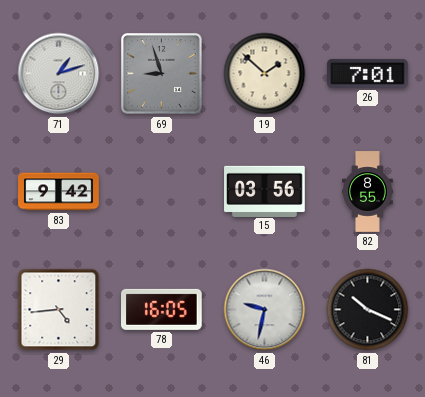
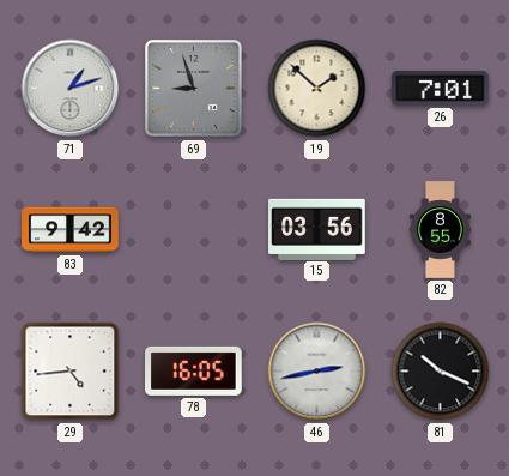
46: 9:32 -> 2:43 (317, 372)
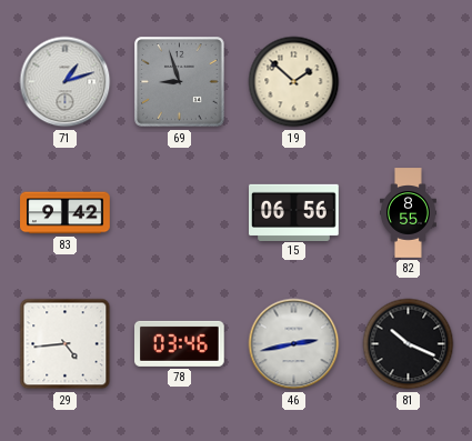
26: 7:01 -> none (441, 88)
15: 03:56 -> 06:56 (294, 212)
78: 16:05 -> 03:46 (180, 343)
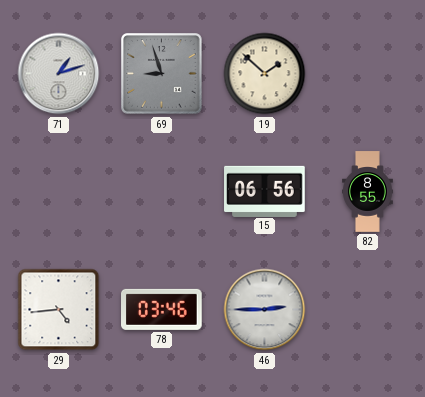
83: 9:42 -> none (66, 213)
46: 2:43 -> 2:45 (265, 310)
81: 10:19 -> none (409, 344)
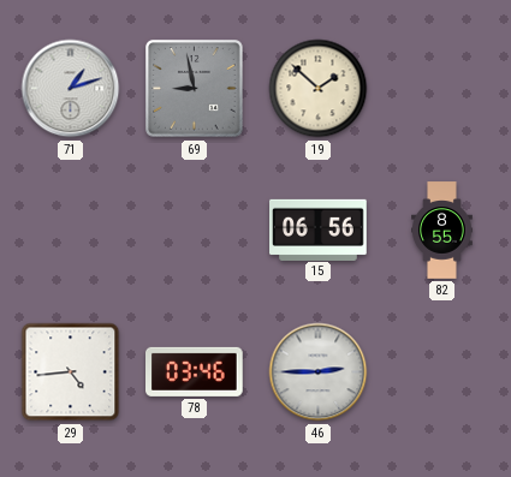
69: 8:57 -> 8:58 (195, 89)
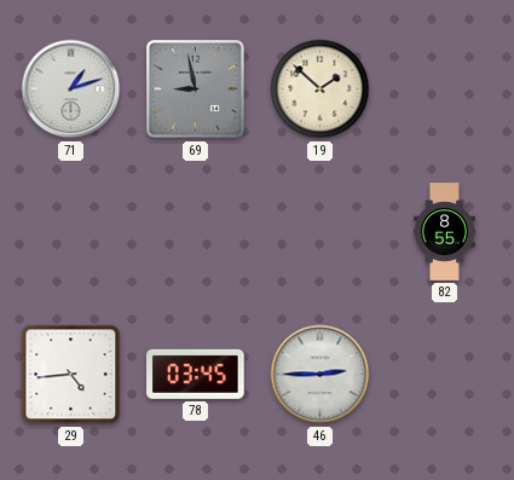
15: 06:56 -> none (319, 229)
78: 03:46 -> 03:45 (196, 374)
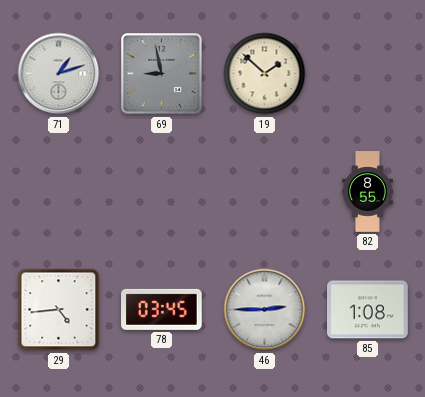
85: none -> 1:08 (368, 310)
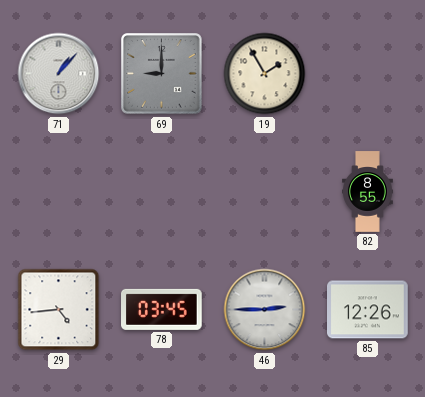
71: 1:12 -> 1:07 (59, 74)
69: 8:58 -> 9:00 (162, 74)
19: 1:52 -> 1:55 (265, 74)
85: 1:08 -> 12:26 (368, 310)
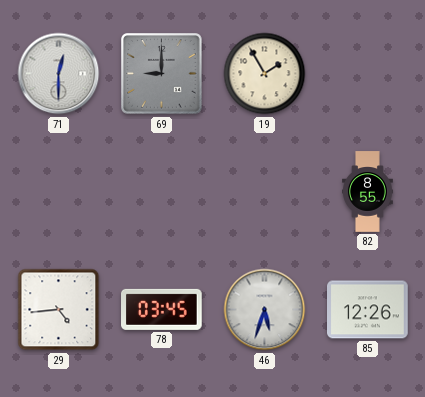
71: 1:07 -> 12:30 (59, 74)
46: 2:45 -> 5:33 (265, 310)
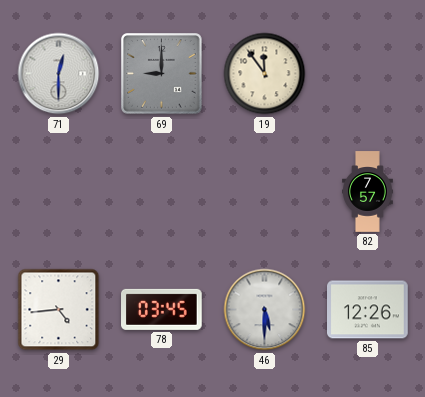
19: 1:55 -> 11:54 (265, 74)
82: 8:55 -> 7:57 (368, 192)
46: 5:33 -> 5:30 (265, 310)
